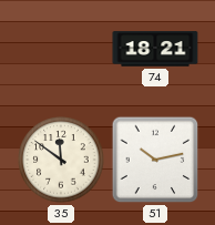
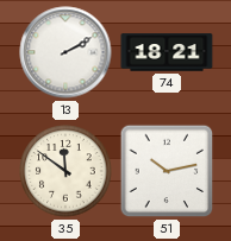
13: none -> 2:10 (65, 52)
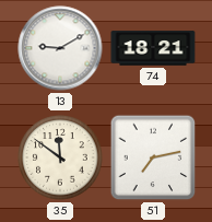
13: 2:10 -> 9:10 (60, 48)
51: 10:13 -> 7:13 (153, 157)
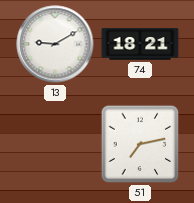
35: 11:51 -> none (60, 157)
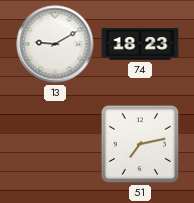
74: 18:21 -> 18:23 (140, 44)
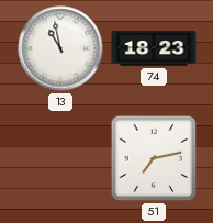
13: 9:10 -> 10:58 (60, 48)
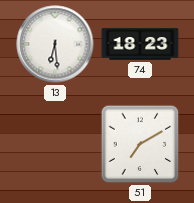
13: 10:58 -> 6:29 (55, 44)
51: 7:13 -> 7:10 (140, 144)
